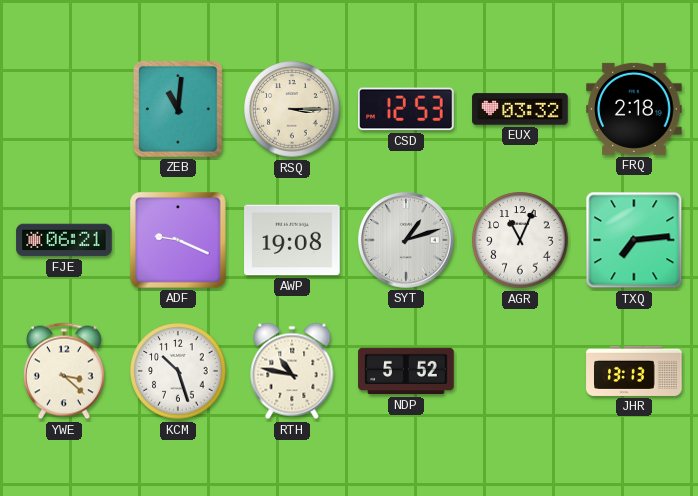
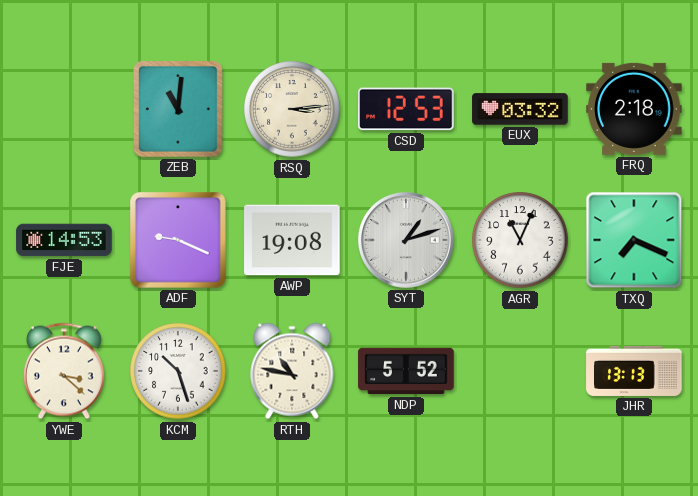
RSQ: 3:15 -> 3:14 (292, 109)
FJE: 06:21 -> 14:53 (64, 240)
TXQ: 7:14 -> 7:19 (634, 240)
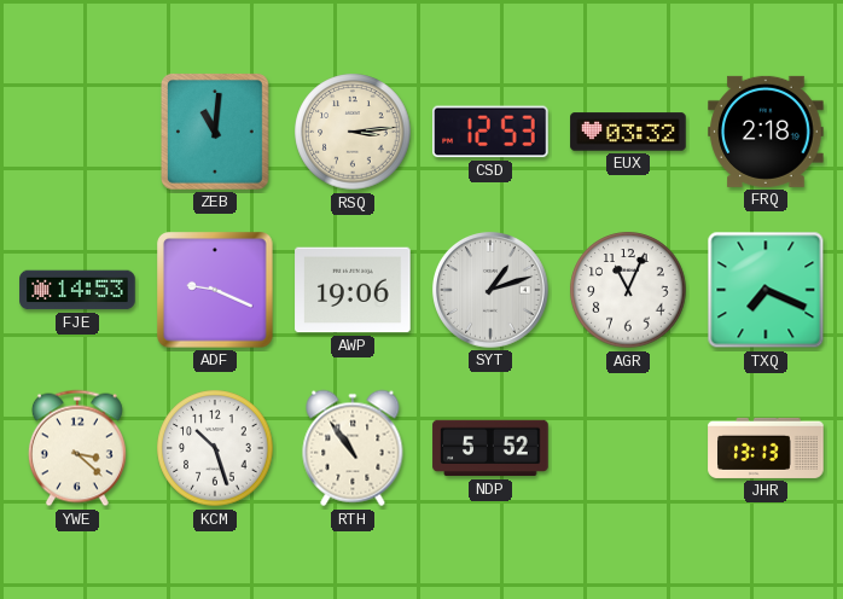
AWP: 19:08 -> 19:06 (353, 290)
RTH: 10:47 -> 10:54 (353, 448)
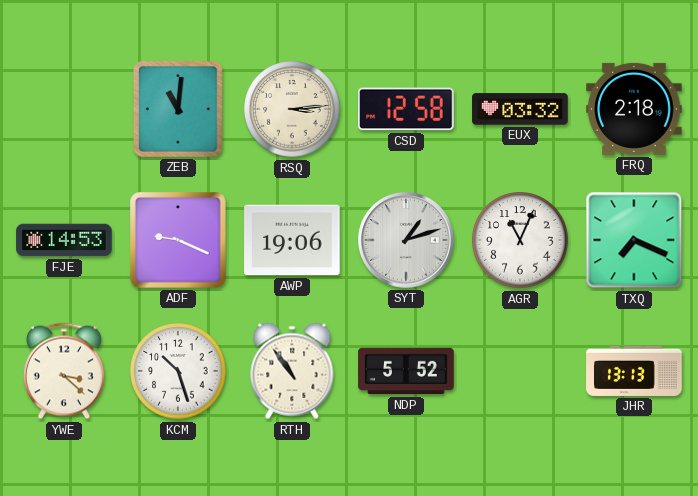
CSD: 12:53 -> 12:58 (406, 109)
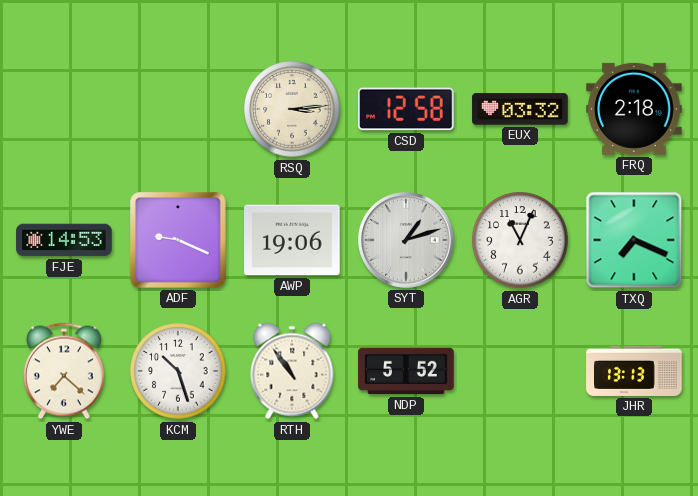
ZEB: 11:01 -> none (178, 109)
YWE: 3:22 -> 7:22 (64, 371)
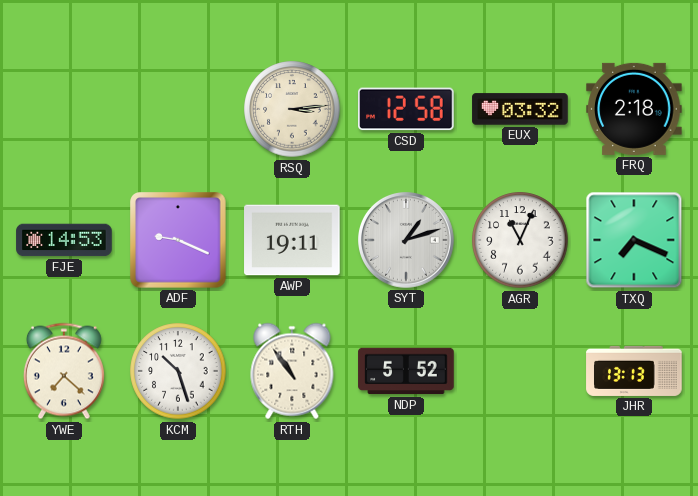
AWP: 19:06 -> 19:11 (292, 240)
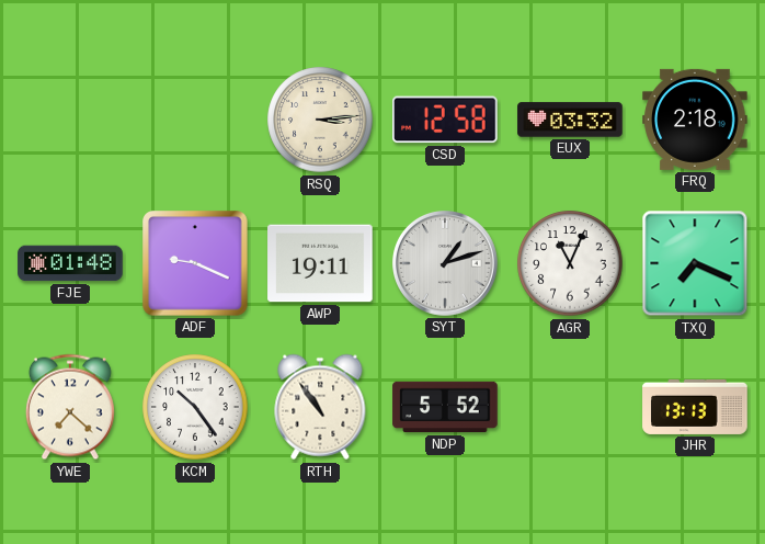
FJE: 14:53 -> 01:48 (70, 263)
KCM: 10:27 -> 10:24 (195, 407)
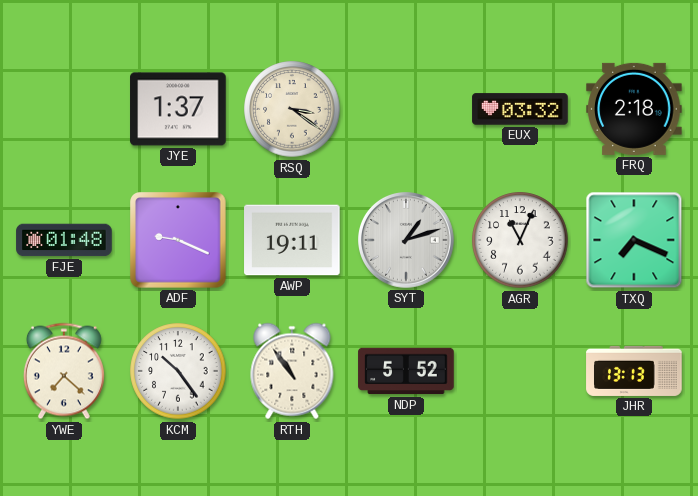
JYE: none -> 1:37 (178, 109)
RSQ: 3:14 -> 3:21 (292, 109)
CSD: 12:58 -> none (445, 120)
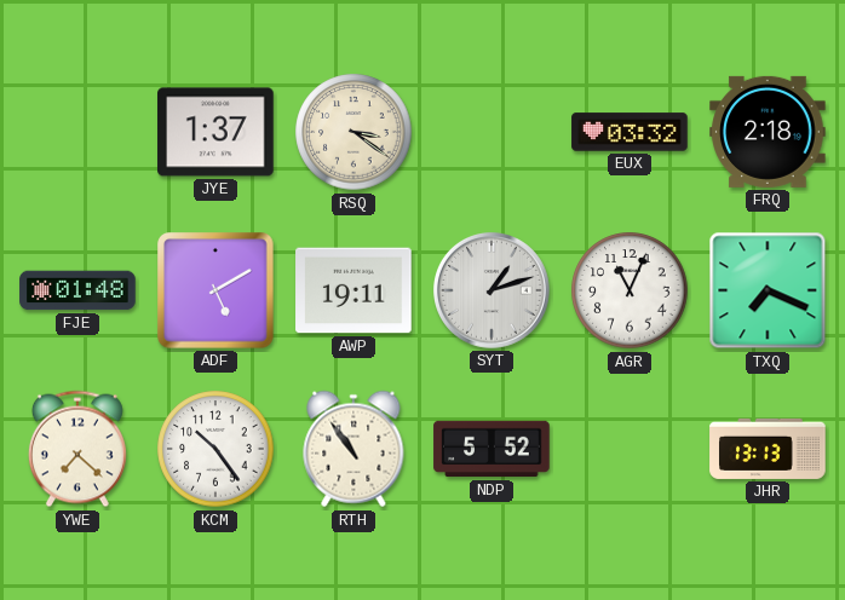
ADF: 9:19 -> 5:10 (215, 290)
